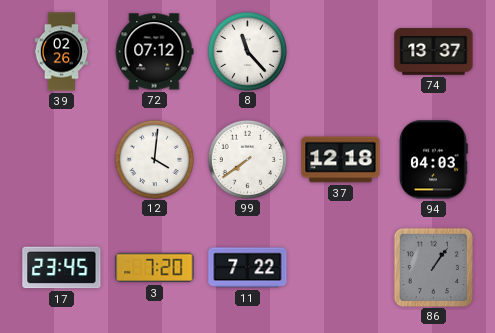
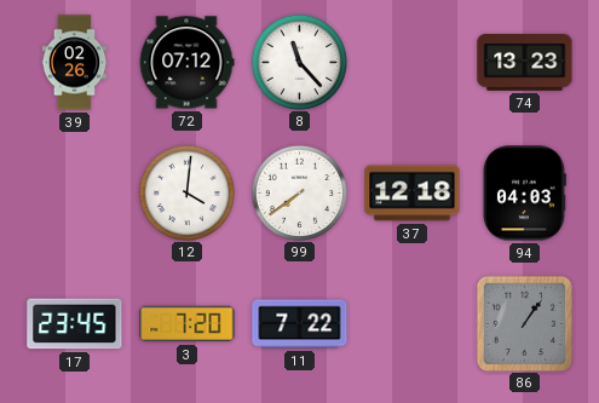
74: 13:37 -> 13:23 (525, 63)
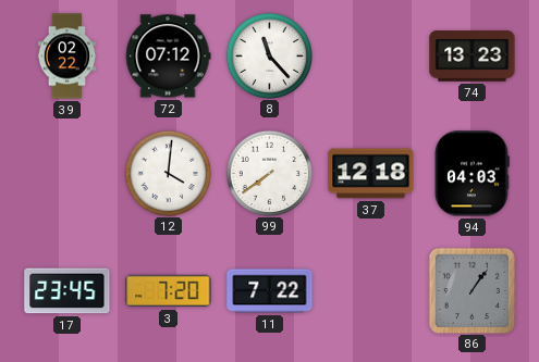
39: 02:26 -> 02:22 (68, 57)
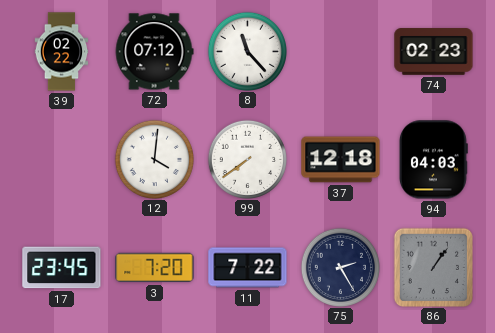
74: 13:23 -> 02:23 (434, 52)
75: none -> 2:25 (340, 267)
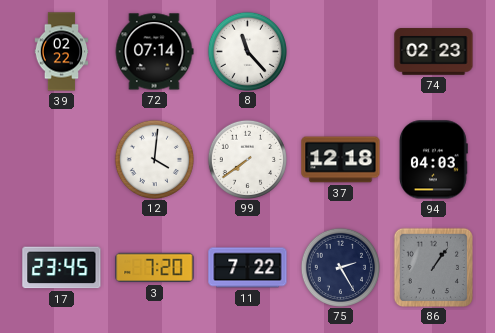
72: 07:12 -> 07:14 (154, 52)
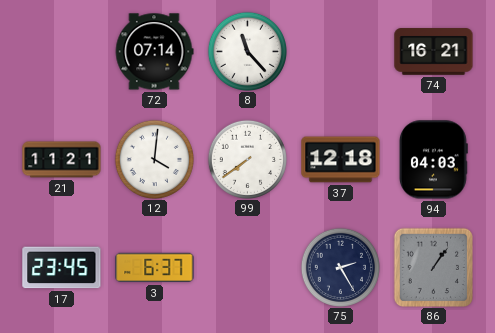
39: 02:22 -> none (62, 52)
74: 02:23 -> 16:21 (434, 52)
21: none -> 11:21 (62, 160)
3: 7:20 -> 6:37 (155, 268)
11: 7:22 -> none (248, 268)
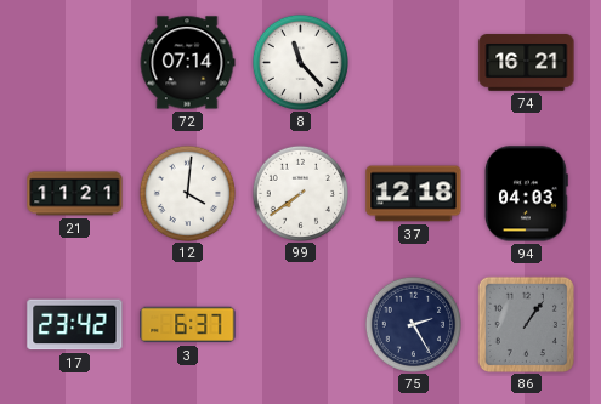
17: 23:45 -> 23:42 (75, 325)
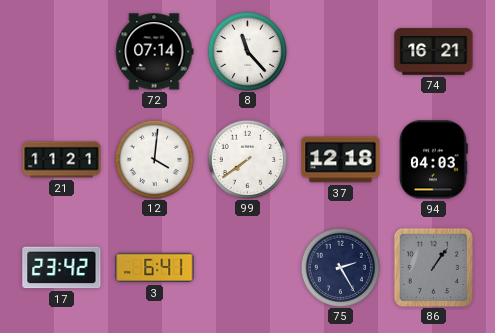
3: 6:37 -> 6:41 (155, 268)
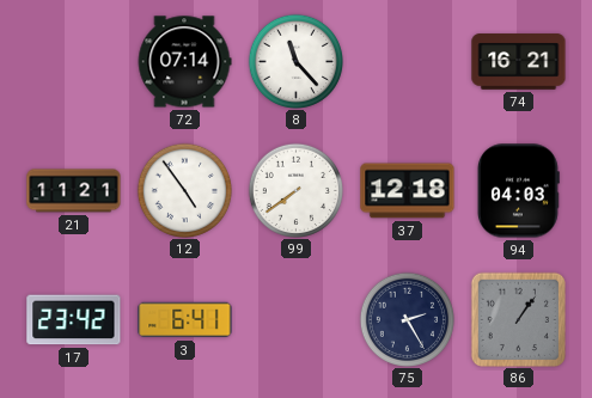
12: 4:01 -> 4:54 (184, 190)
